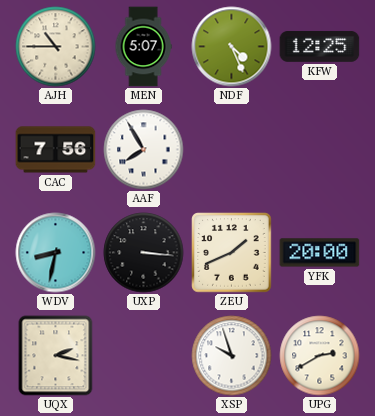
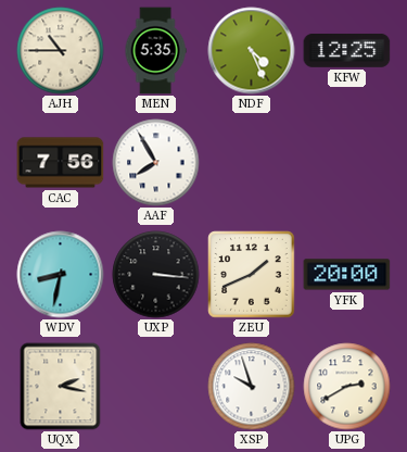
MEN: 5:07 -> 5:35 (155, 51)
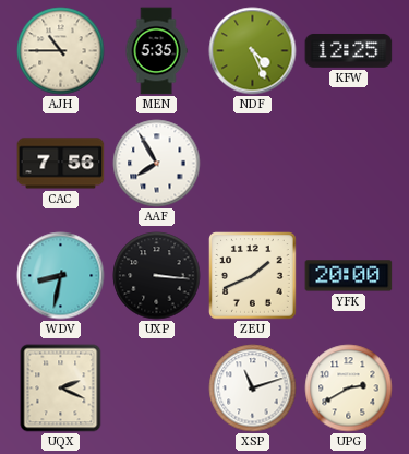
UQX: 2:17 -> 2:19 (61, 389)
XSP: 9:57 -> 11:12 (253, 389)
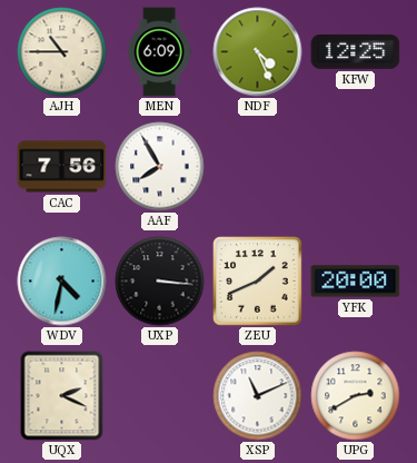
MEN: 5:35 -> 6:09 (159, 52)
WDV: 8:32 -> 4:32 (62, 282)
XSP: 11:12 -> 11:11 (258, 396)
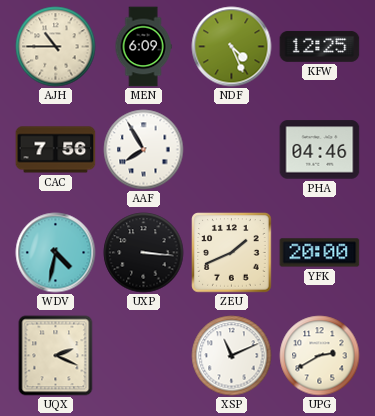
PHA: none -> 04:46 (320, 150)
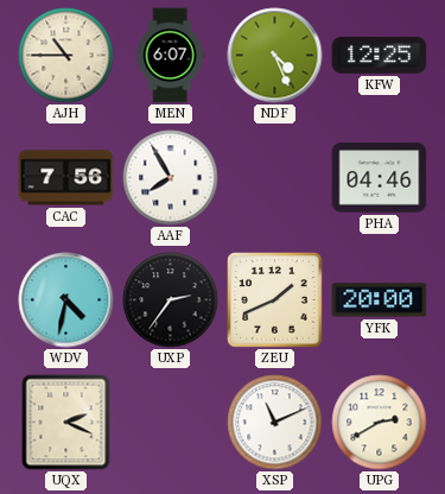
MEN: 6:09 -> 6:07 (170, 56)
UXP: 3:16 -> 2:36 (171, 300)
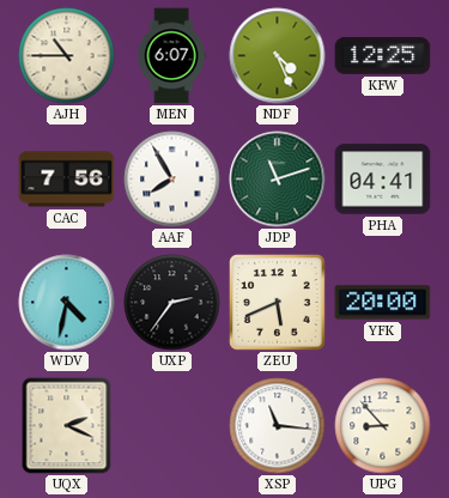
JDP: none -> 11:12 (278, 180)
PHA: 04:46 -> 04:41 (383, 180)
ZEU: 1:41 -> 5:41 (278, 303)
XSP: 11:11 -> 11:16 (278, 426)
UPG: 2:40 -> 8:53 (383, 426)
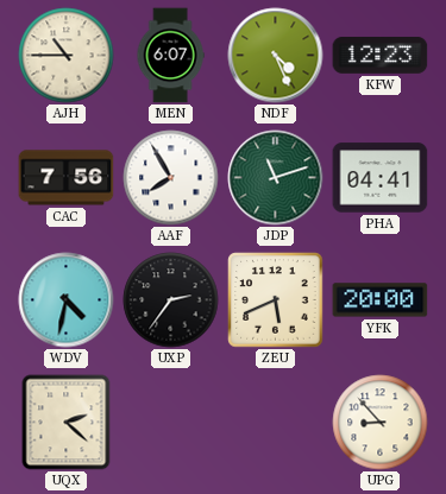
KFW: 12:25 -> 12:23 (381, 56)
UQX: 2:19 -> 2:22 (67, 423)
XSP: 11:16 -> none (278, 426)
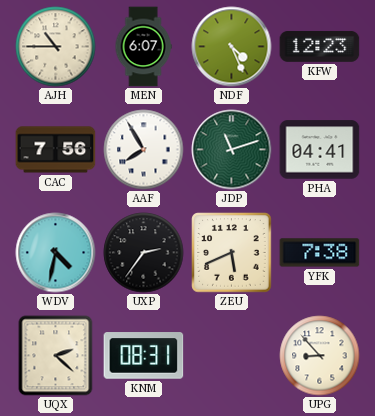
YFK: 20:00 -> 7:38 (320, 253)
KNM: none -> 08:31 (144, 356)
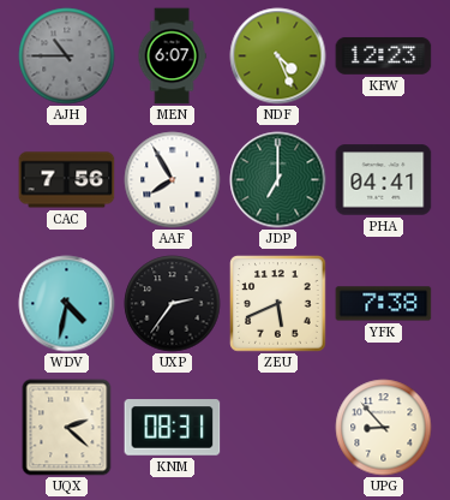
AJH dial: cream -> grey (67, 56)
JDP: 11:12 -> 7:00 (278, 180)
